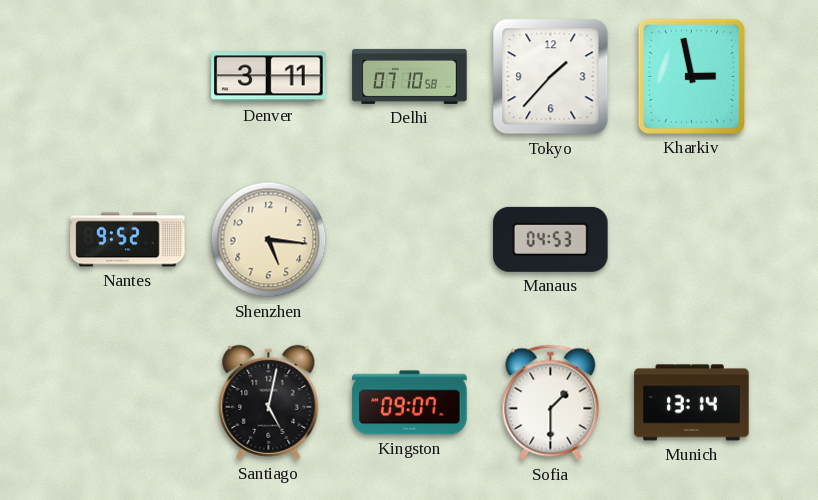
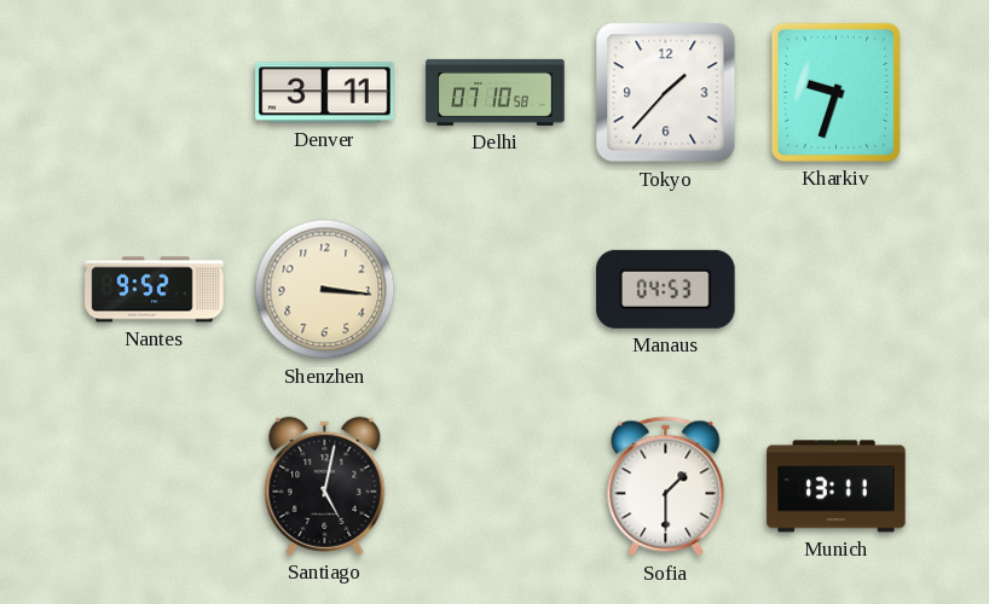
Kharkiv: 2:58 -> 9:33 (835, 92)
Shenzhen: 5:16 -> 3:16 (325, 290)
Kingston: 09:07 -> none (410, 403)
Munich: 13:14 -> 13:11 (837, 487)
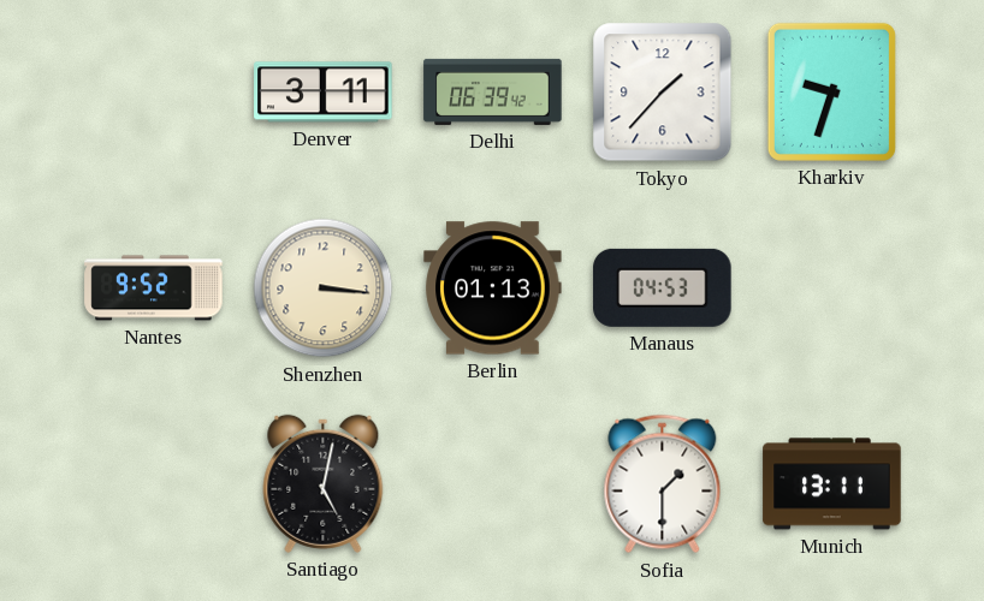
Delhi: 07:10 -> 06:39 (493, 91)
Berlin: none -> 01:13 (493, 288)
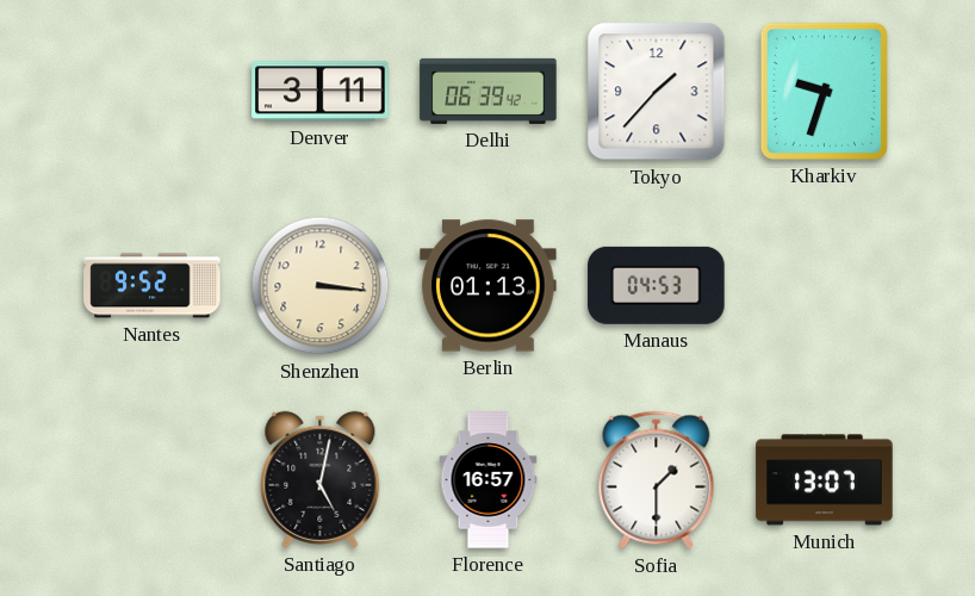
Florence: none -> 16:57 (489, 480)
Munich: 13:11 -> 13:07 (825, 480)
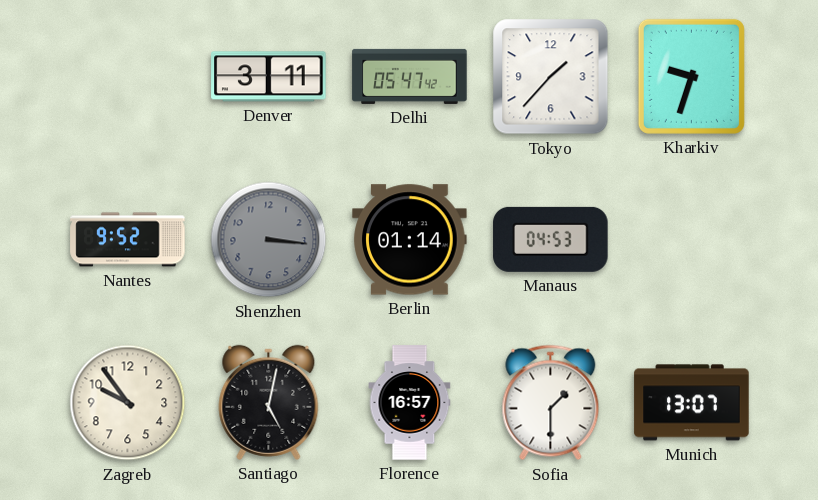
Delhi: 06:39 -> 05:47 (410, 76)
Shenzhen dial: cream -> grey (269, 240)
Berlin: 01:13 -> 01:14 (410, 240)
Zagreb: none -> 9:54 (128, 403)
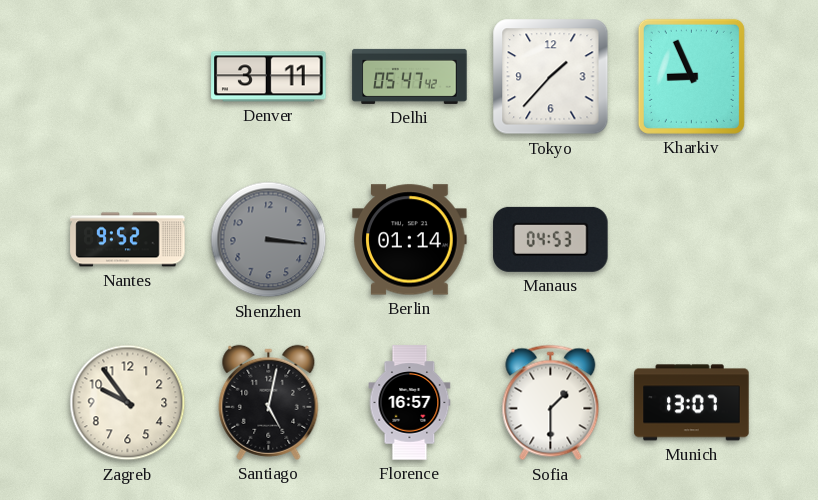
Kharkiv: 9:33 -> 8:56 (691, 76)
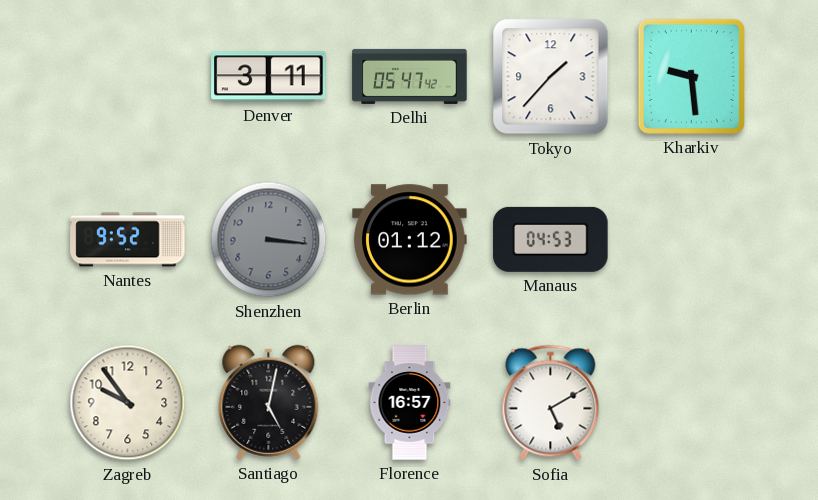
Kharkiv: 8:56 -> 9:29 (691, 76)
Berlin: 01:14 -> 01:12 (410, 240)
Sofia: 1:30 -> 5:10 (551, 403)
Munich: 13:07 -> none (692, 403)
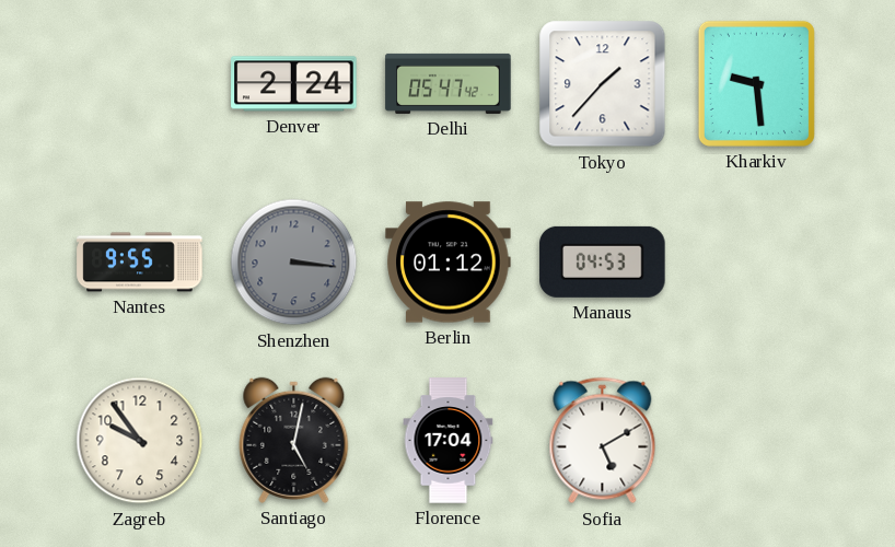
Denver: 3:11 -> 2:24 (294, 84)
Nantes: 9:52 -> 9:55 (140, 263)
Florence: 16:57 -> 17:04 (449, 441)
